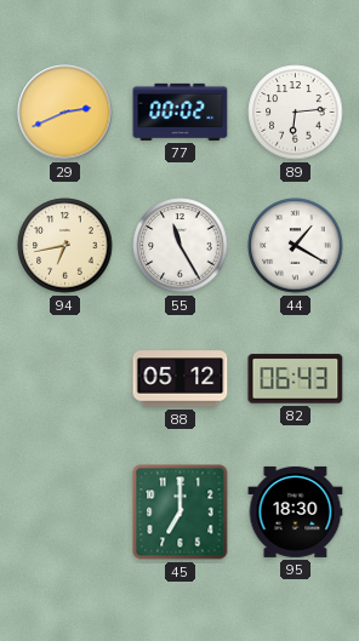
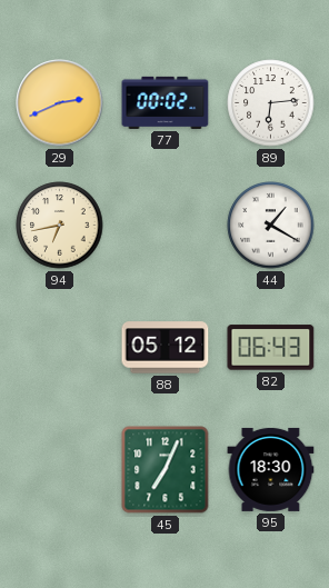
55: 11:25 -> none (181, 246)
45: 7:00 -> 7:04 (166, 470)
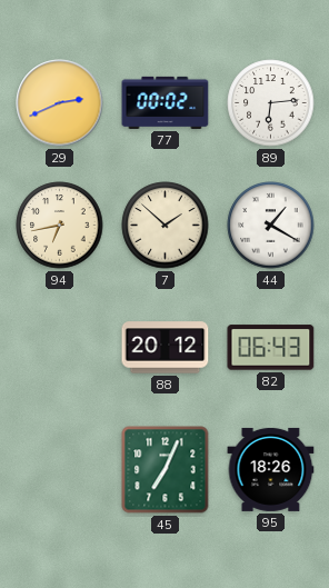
7: none -> 1:52 (166, 226)
88: 05:12 -> 20:12 (166, 348)
95: 18:30 -> 18:26 (271, 469)
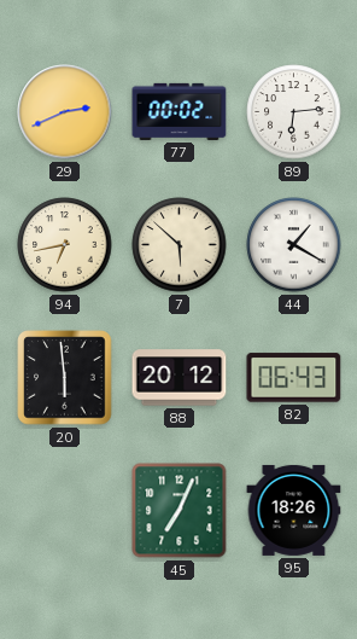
7: 1:52 -> 5:52 (180, 245)
20: none -> 5:59 (65, 378)
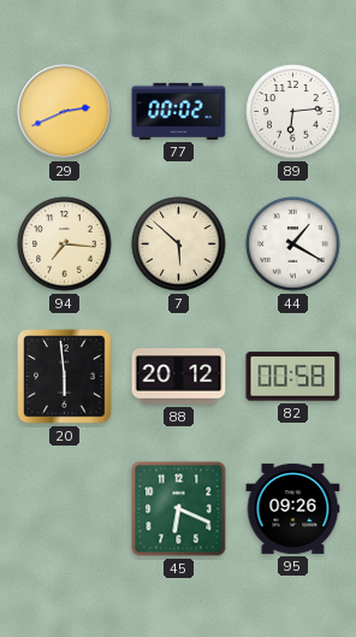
94: 6:43 -> 7:16 (65, 244)
82: 06:43 -> 00:58 (293, 377)
45: 7:04 -> 6:19 (179, 509)
95: 18:26 -> 09:26 (293, 508)
